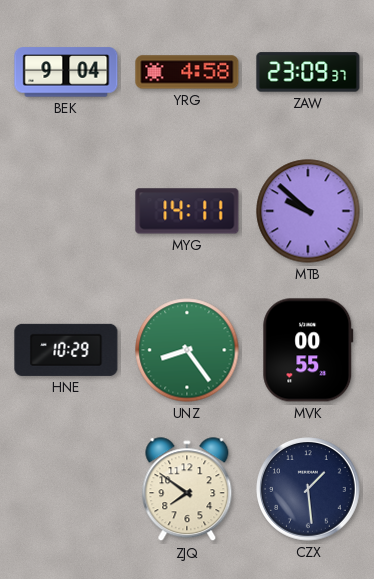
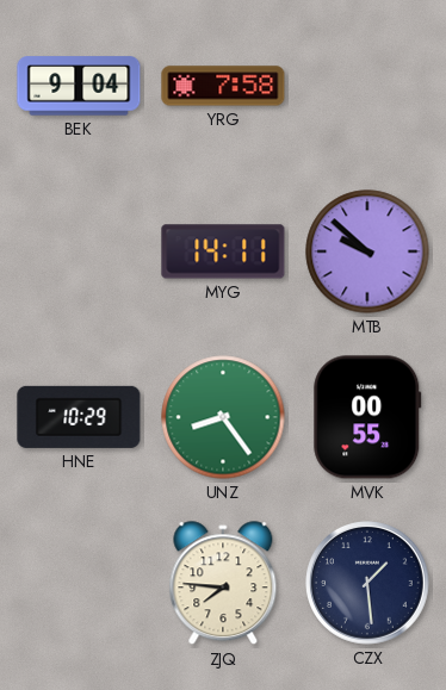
YRG: 4:58 -> 7:58 (223, 86)
ZAW: 23:09 -> none (308, 72)
ZJQ: 7:51 -> 7:46 (223, 584)
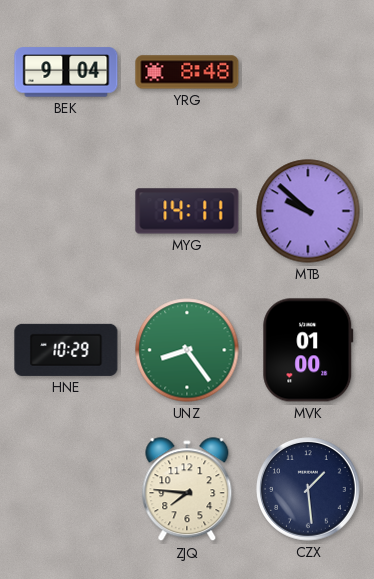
YRG: 7:58 -> 8:48 (187, 72)
MVK: 00:55 -> 01:00 (308, 350)
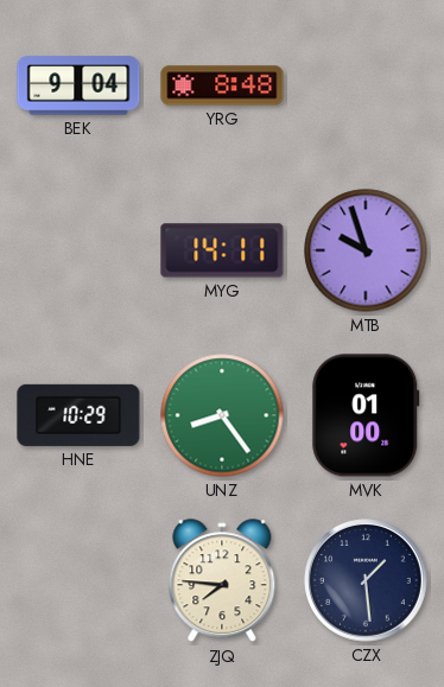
MTB: 9:52 -> 9:57 (366, 250)
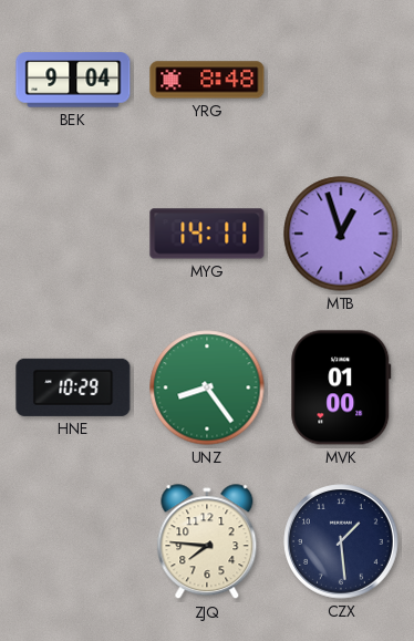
MTB: 9:57 -> 12:57 (341, 234)
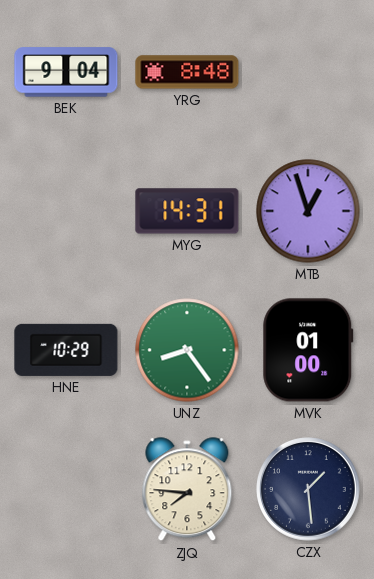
MYG: 14:11 -> 14:31 (187, 211)
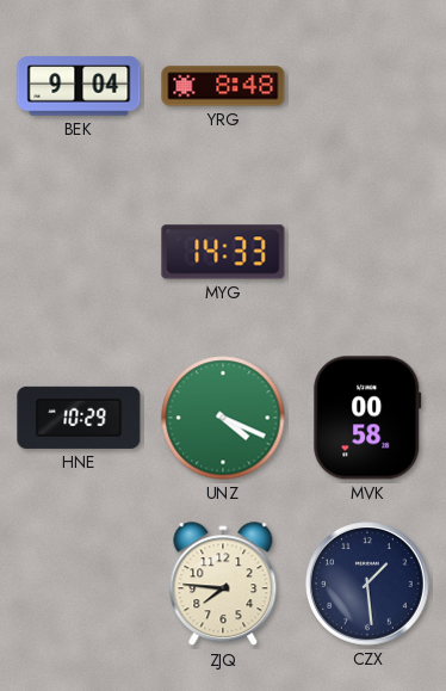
MYG: 14:31 -> 14:33 (223, 252)
MTB: 12:57 -> none (308, 211)
UNZ: 8:24 -> 4:19 (223, 418)
MVK: 01:00 -> 00:58 (367, 418)
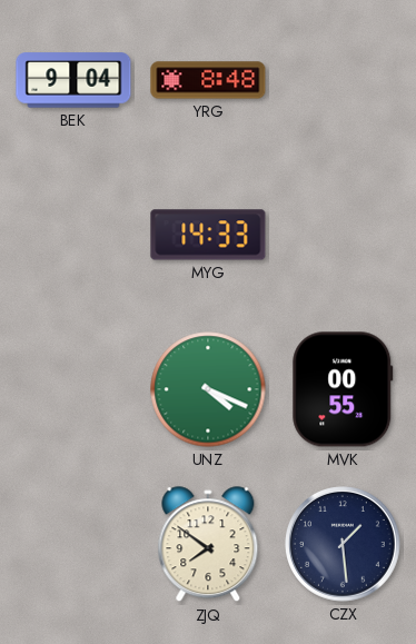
HNE: 10:29 -> none (79, 418)
MVK: 00:58 -> 00:55 (343, 389)
ZJQ: 7:46 -> 7:51 (208, 545)
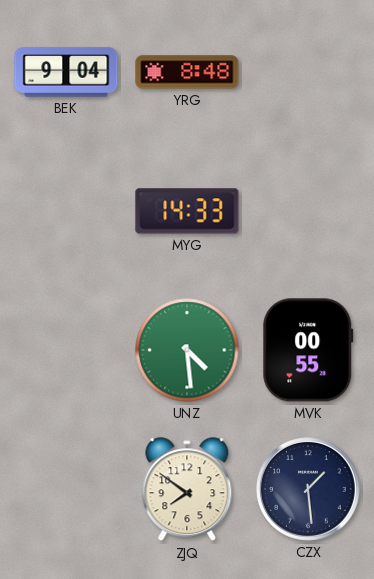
UNZ: 4:19 -> 4:29 (187, 350)
